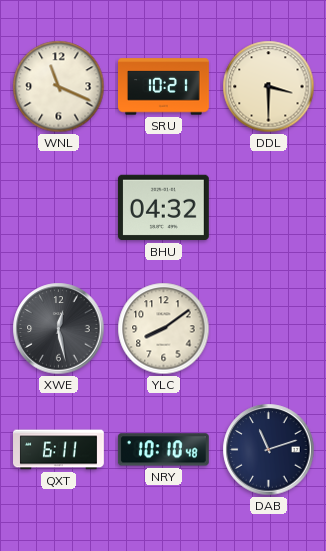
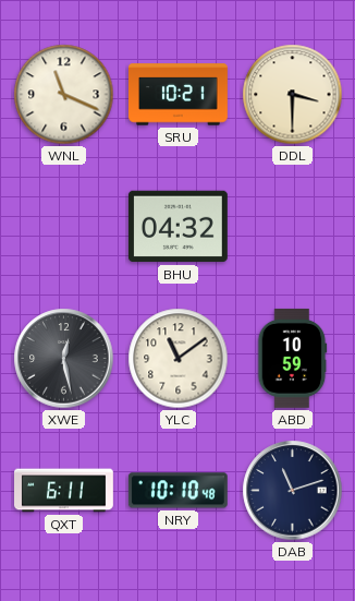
YLC: 8:09 -> 11:09 (179, 359)
ABD: none -> 10:59 (292, 358)
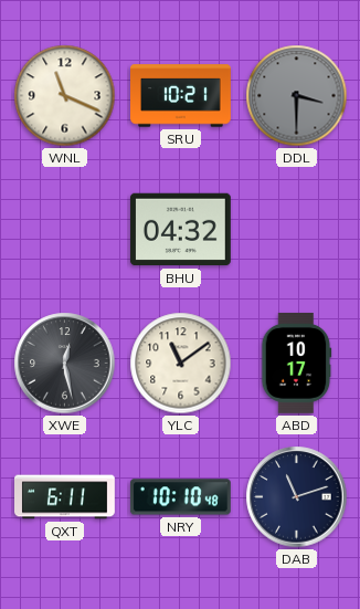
DDL dial: cream -> grey (297, 96)
ABD: 10:59 -> 10:17 (296, 363)
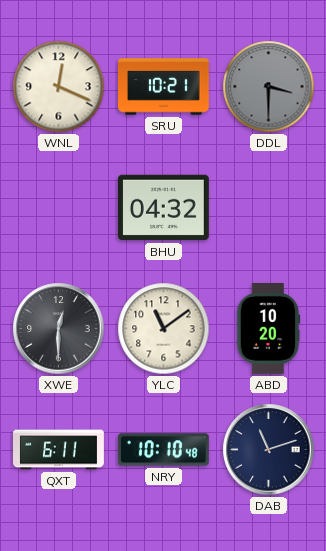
WNL: 11:19 -> 12:19 (59, 87)
XWE: 12:28 -> 12:30 (59, 329)
ABD: 10:17 -> 10:20 (268, 328)
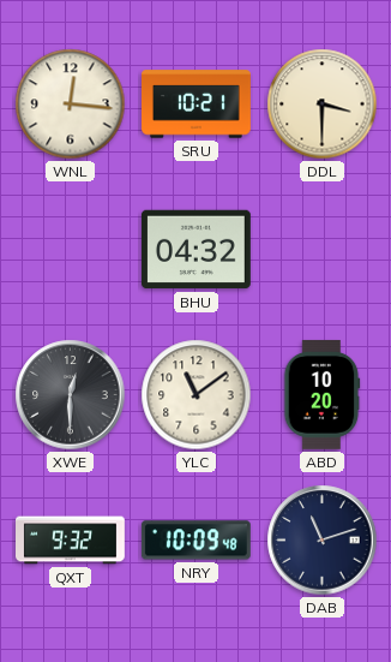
WNL: 12:19 -> 12:16 (71, 105)
DDL dial: grey -> cream (323, 105)
QXT: 6:11 -> 9:32 (71, 541)
NRY: 10:10 -> 10:09 (195, 541)
